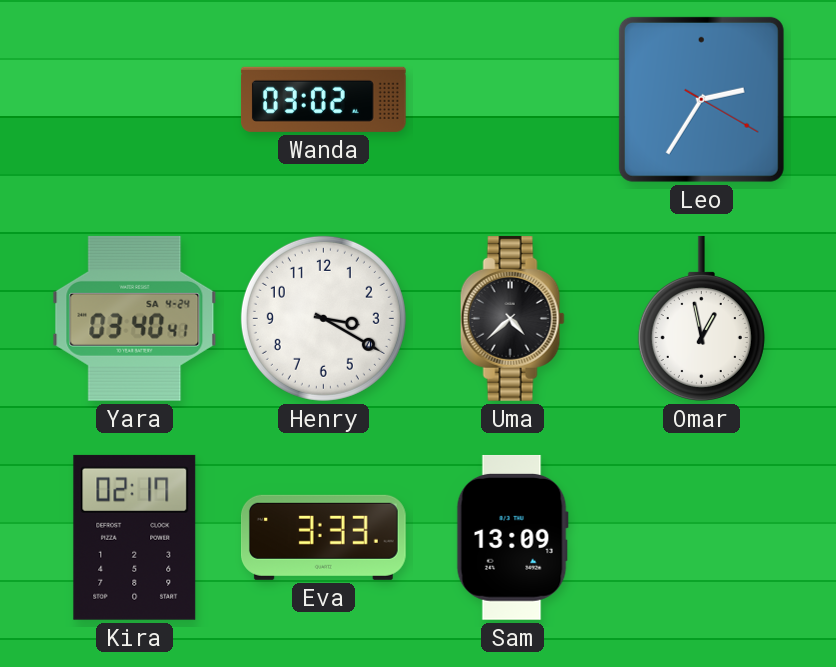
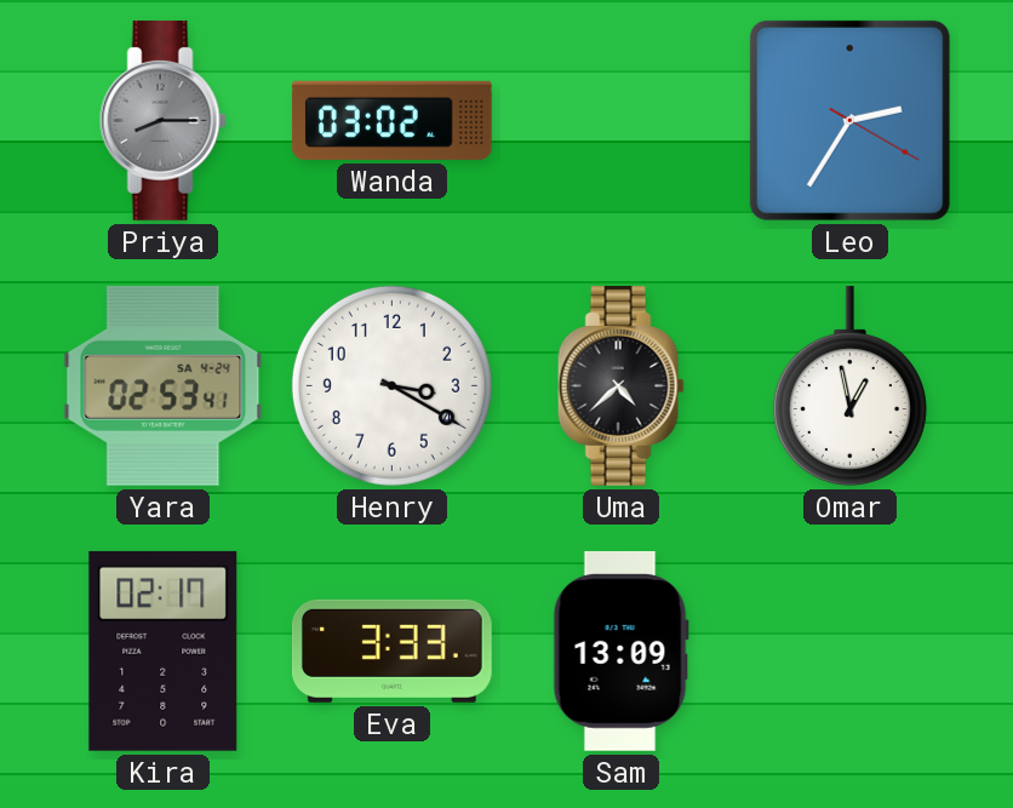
Priya: none -> 8:15 (162, 120)
Yara: 03:40 -> 02:53 (164, 385)
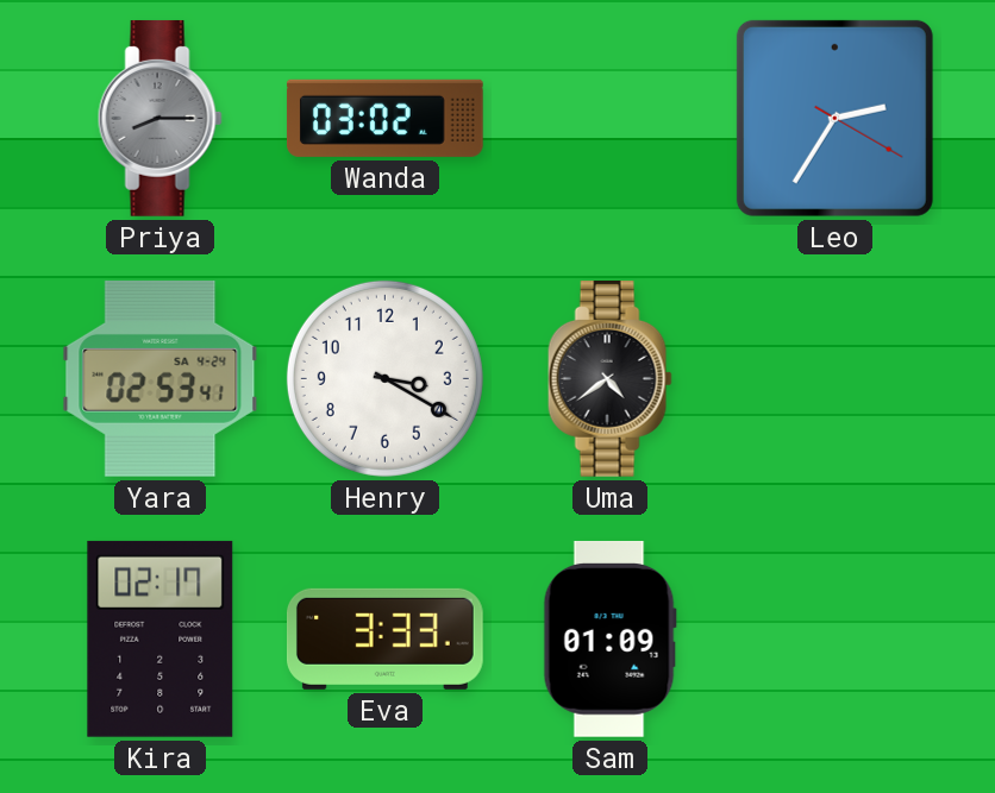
Uma: 4:38 -> 4:39 (609, 378)
Omar: 12:58 -> none (849, 385)
Sam: 13:09 -> 01:09 (609, 638)
